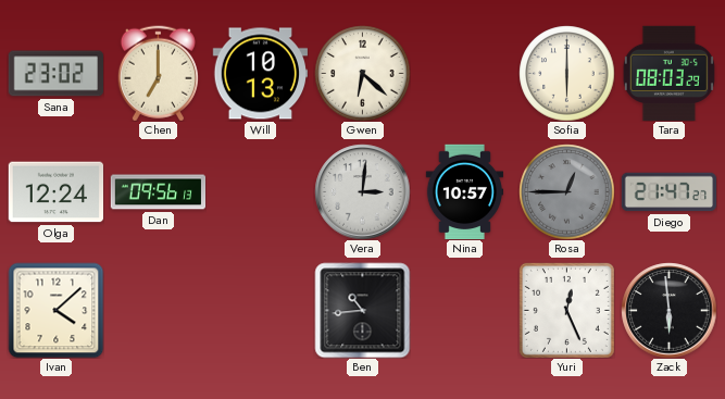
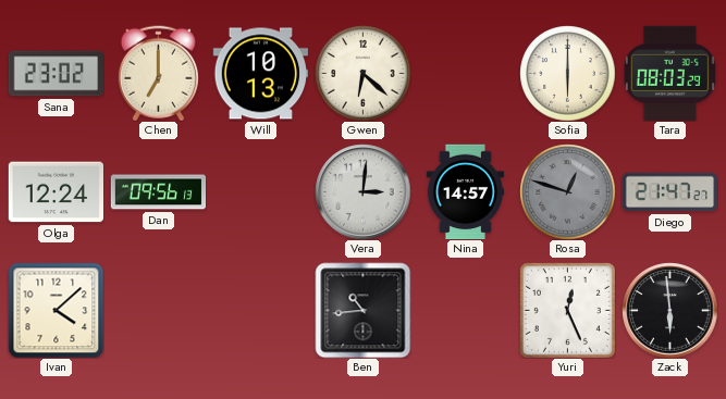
Nina: 10:57 -> 14:57 (466, 191)
Rosa: 12:45 -> 12:48 (567, 191)
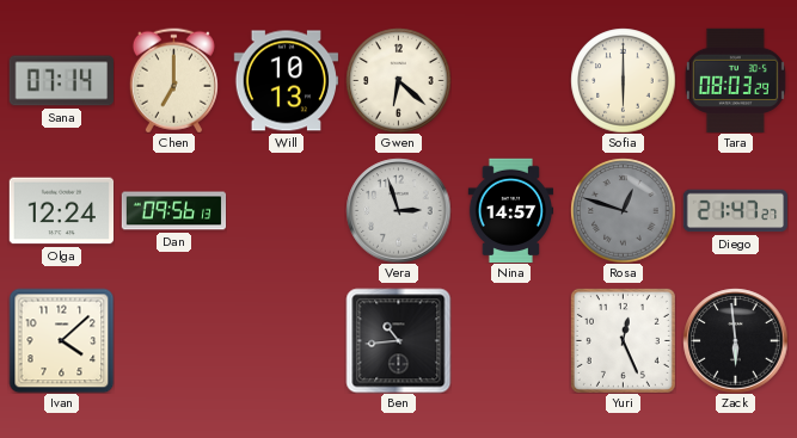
Sana: 23:02 -> 07:14 (61, 81)
Vera: 3:01 -> 2:57 (398, 210)
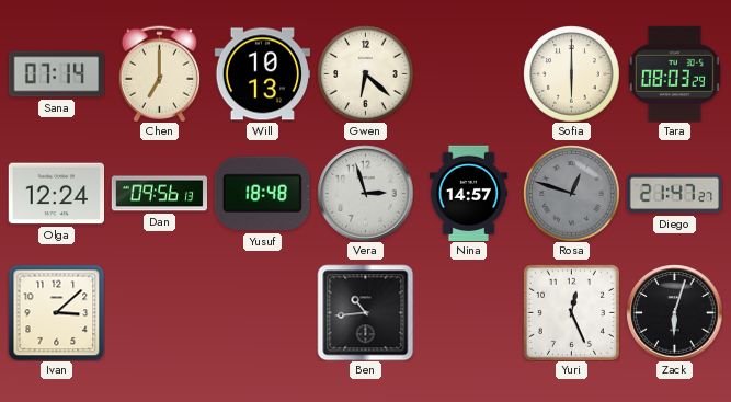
Yusuf: none -> 18:48 (262, 194)
Ivan: 4:08 -> 3:08 (56, 312)
Zack: 5:59 -> 6:03 (674, 312)
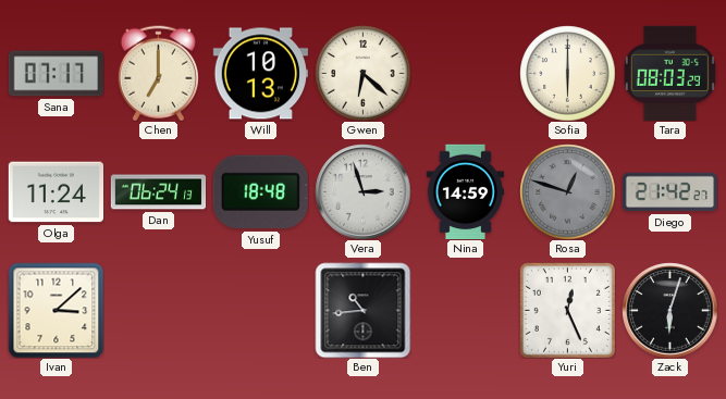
Sana: 07:14 -> 07:17 (56, 74)
Olga: 12:24 -> 11:24 (56, 192)
Dan: 09:56 -> 06:24 (158, 192)
Nina: 14:57 -> 14:59 (466, 191)
Diego: 21:47 -> 21:42 (669, 192)
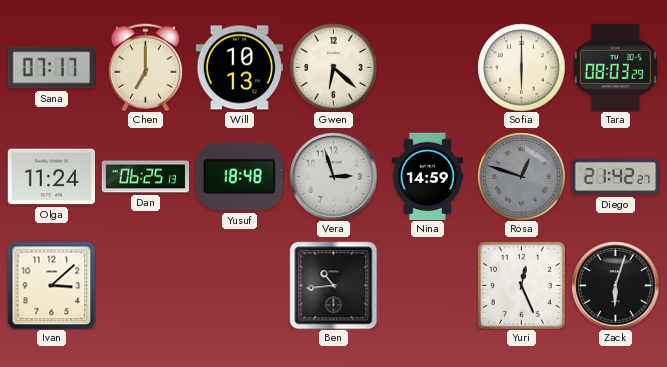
Dan: 06:24 -> 06:25 (145, 177)
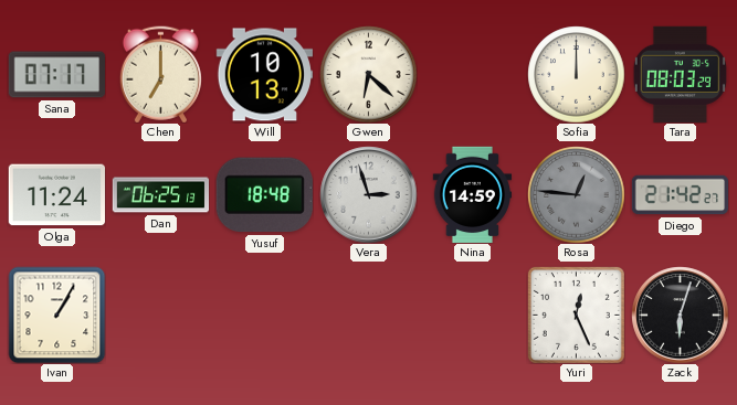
Sofia: 6:00 -> 12:00 (576, 74)
Rosa: 12:48 -> 12:46 (576, 194)
Ivan: 3:08 -> 1:05 (56, 315)
Ben: 10:44 -> none (333, 285)
